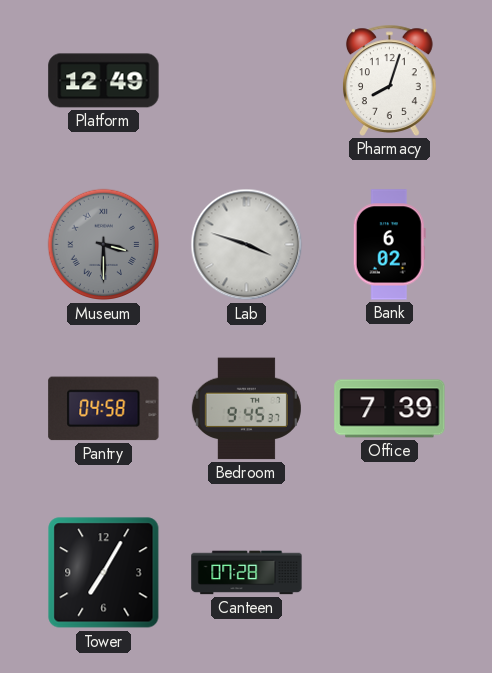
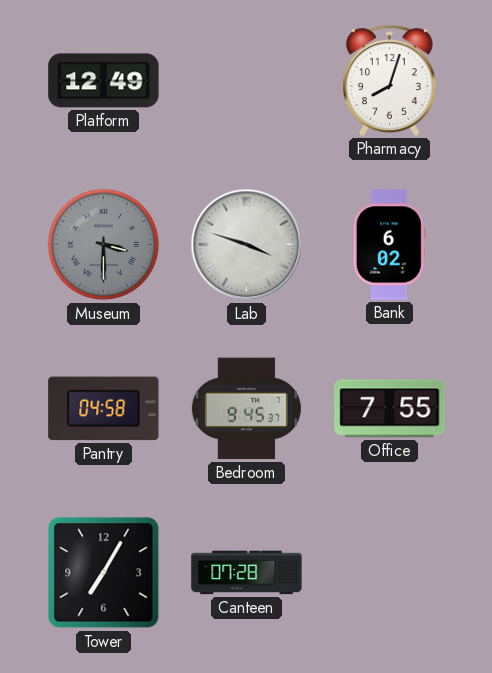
Office: 7:39 -> 7:55 (390, 409)
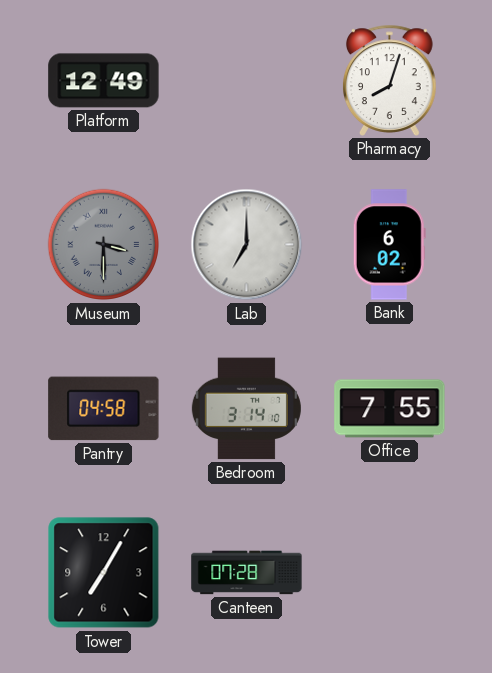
Lab: 3:48 -> 7:00 (247, 245)
Bedroom: 9:45 -> 3:14 (246, 409)
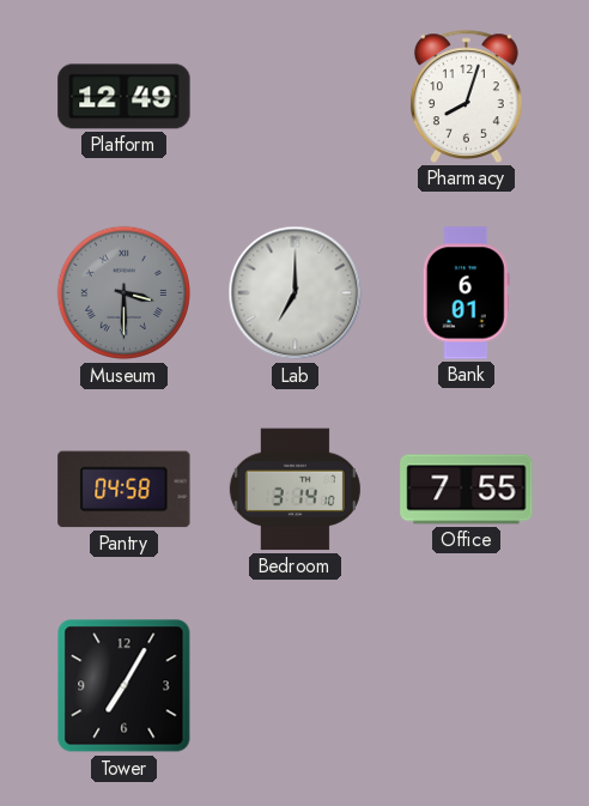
Bank: 6:02 -> 6:01 (466, 293)
Canteen: 07:28 -> none (247, 573)
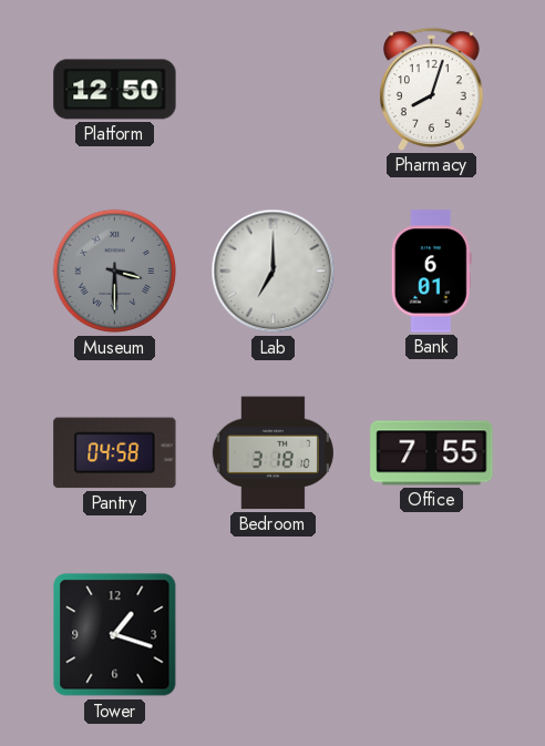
Platform: 12:49 -> 12:50 (115, 90)
Bedroom: 3:14 -> 3:18 (272, 453)
Tower: 7:05 -> 1:18 (115, 635)
